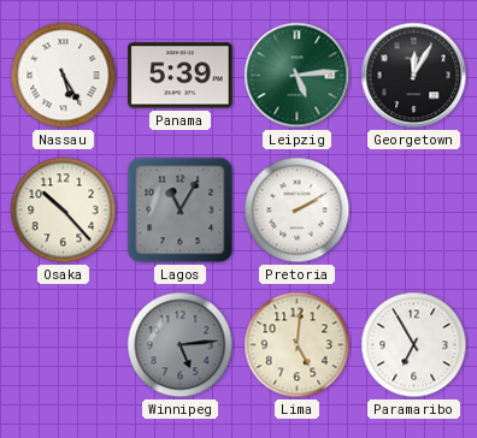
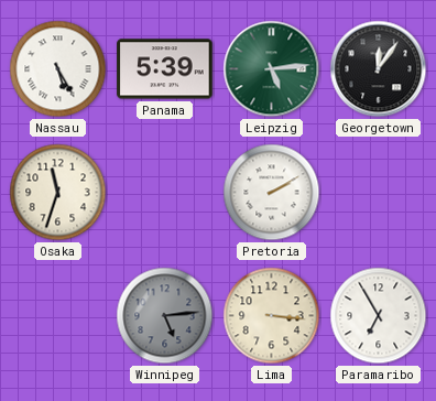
Georgetown: 12:05 -> 12:06 (379, 69)
Osaka: 10:23 -> 11:33 (58, 193)
Lagos: 11:05 -> none (181, 211)
Lima: 5:01 -> 3:16 (272, 316)
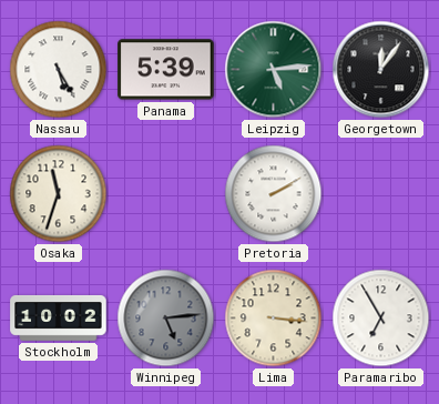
Stockholm: none -> 10:02 (59, 317)
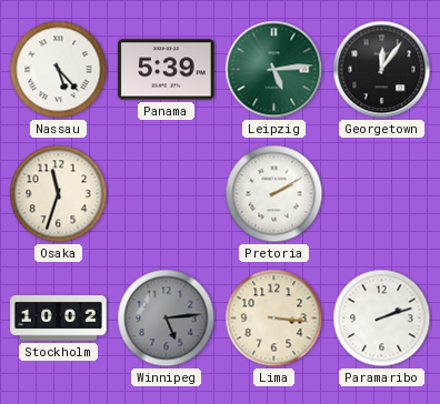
Nassau: 5:25 -> 5:23 (59, 70)
Paramaribo: 6:55 -> 2:12 (382, 319)
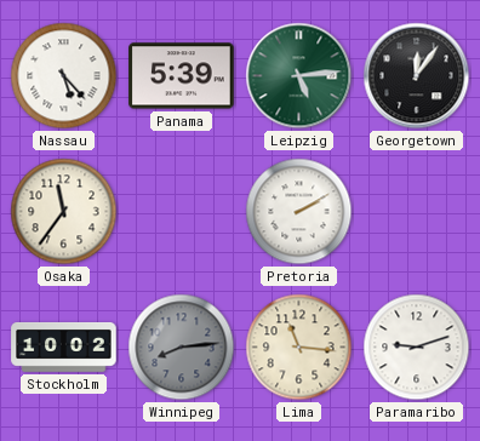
Osaka: 11:33 -> 11:36 (64, 212)
Winnipeg: 5:14 -> 8:14 (182, 348)
Lima: 3:16 -> 11:16 (299, 348)
Paramaribo: 2:12 -> 9:12 (417, 348)
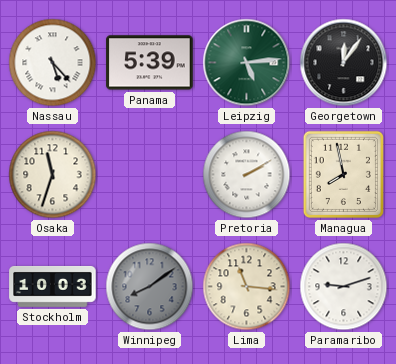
Osaka: 11:36 -> 11:33 (53, 175)
Managua: none -> 7:58 (343, 174)
Stockholm: 10:02 -> 10:03 (53, 286)
Winnipeg: 8:14 -> 8:09 (150, 287)
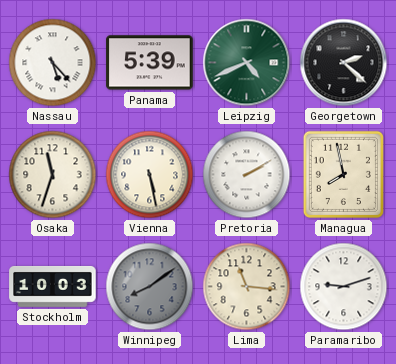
Leipzig: 5:14 -> 4:41 (247, 63)
Georgetown: 12:06 -> 2:22 (344, 63)
Vienna: none -> 5:28 (150, 175)
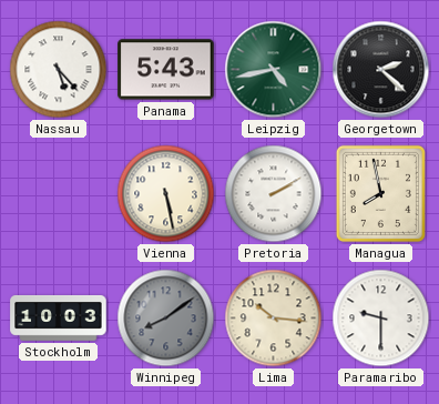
Panama: 5:39 -> 5:43 (166, 70)
Leipzig: 4:41 -> 4:43 (274, 70)
Osaka: 11:33 -> none (53, 175)
Lima: 11:16 -> 10:16 (274, 319)
Paramaribo: 9:12 -> 9:30 (381, 319)
